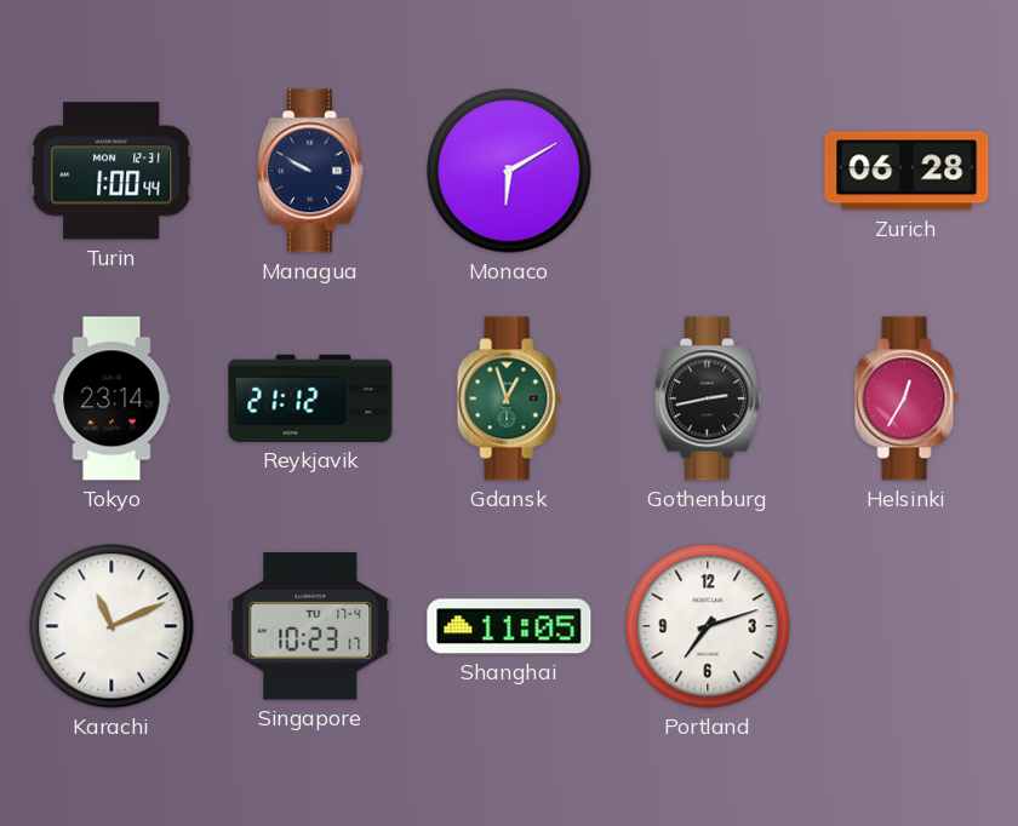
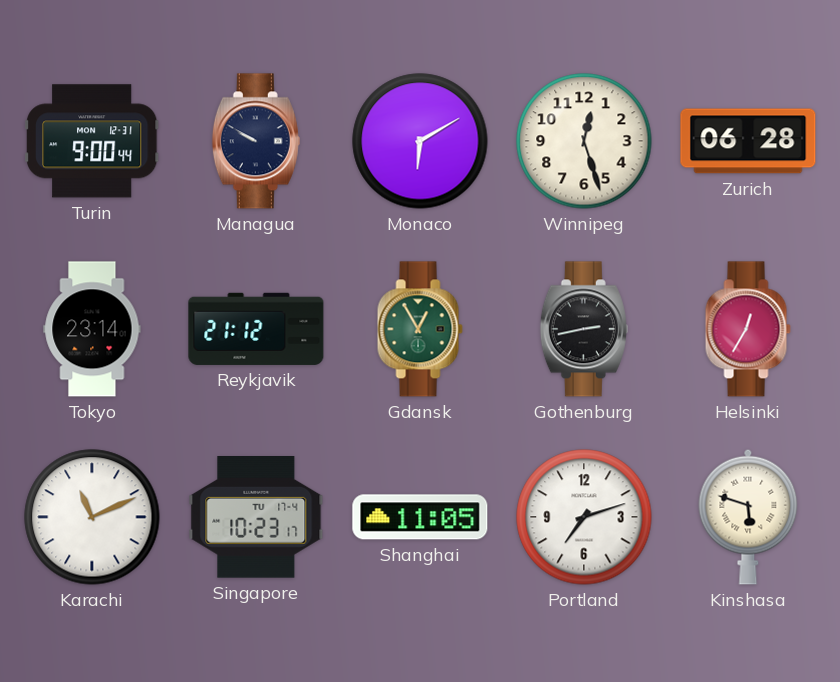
Turin: 1:00 -> 9:00 (92, 141)
Winnipeg: none -> 12:27 (584, 141)
Gdansk: 12:57 -> 12:55 (420, 329)
Kinshasa: none -> 5:48 (748, 517)
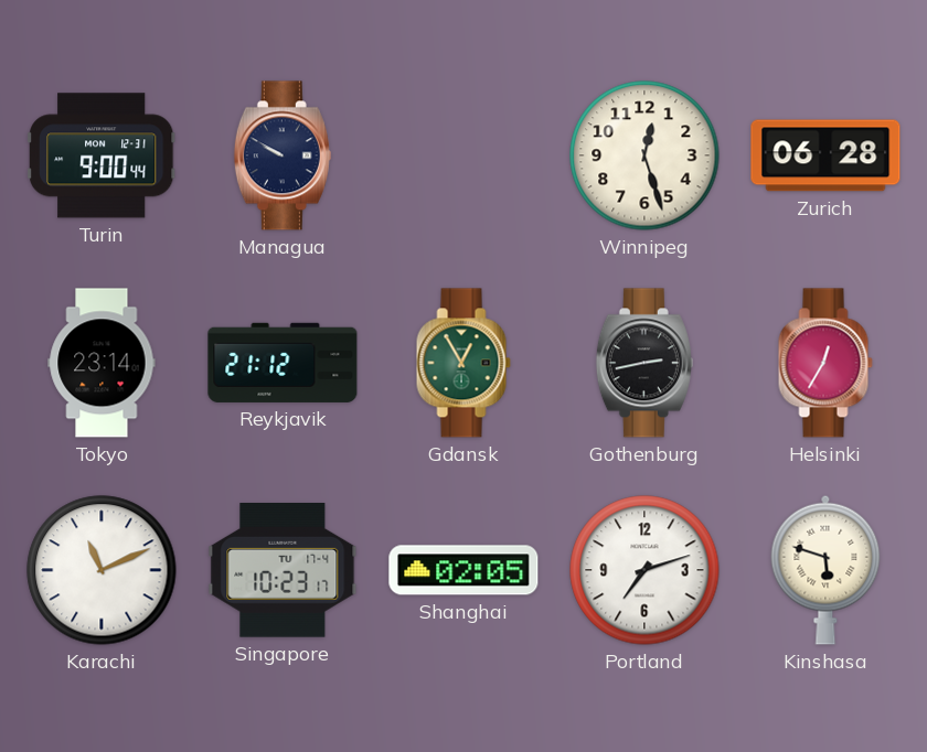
Monaco: 6:10 -> none (420, 141)
Shanghai: 11:05 -> 02:05 (464, 570)
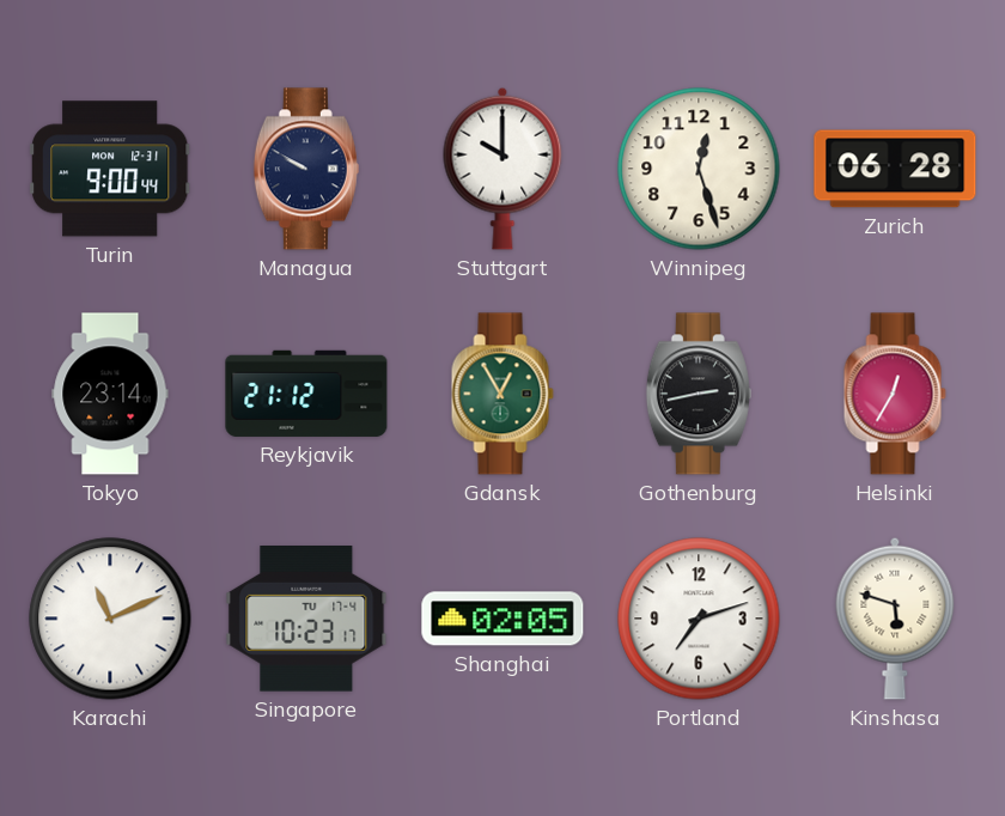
Stuttgart: none -> 10:00 (502, 169)
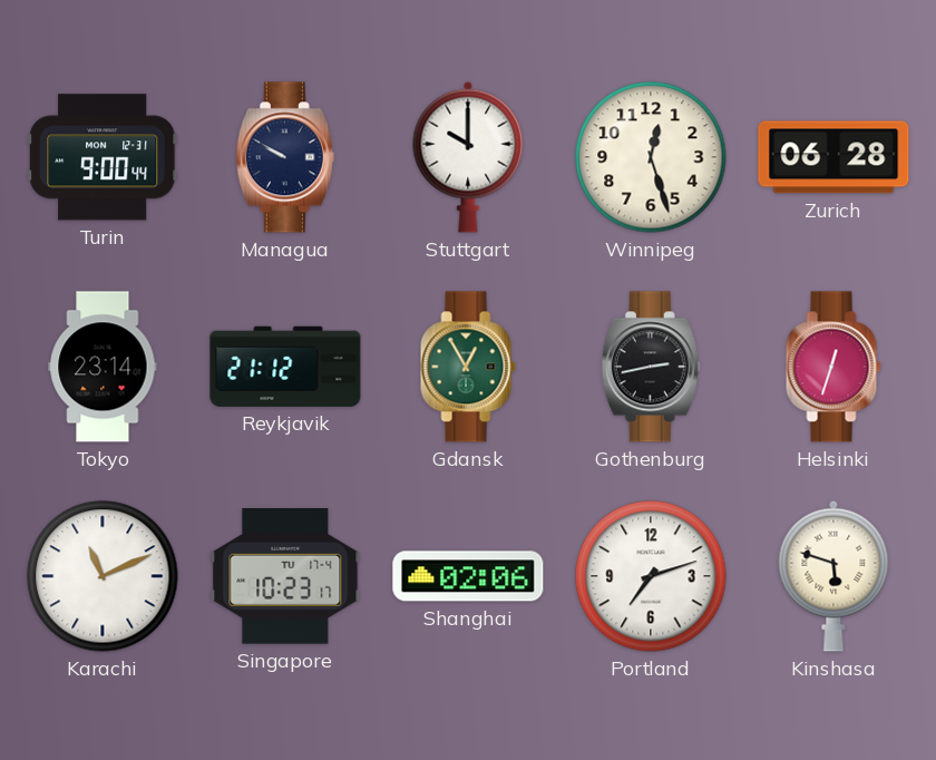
Helsinki: 12:35 -> 12:33 (833, 367)
Shanghai: 02:05 -> 02:06 (468, 576)
